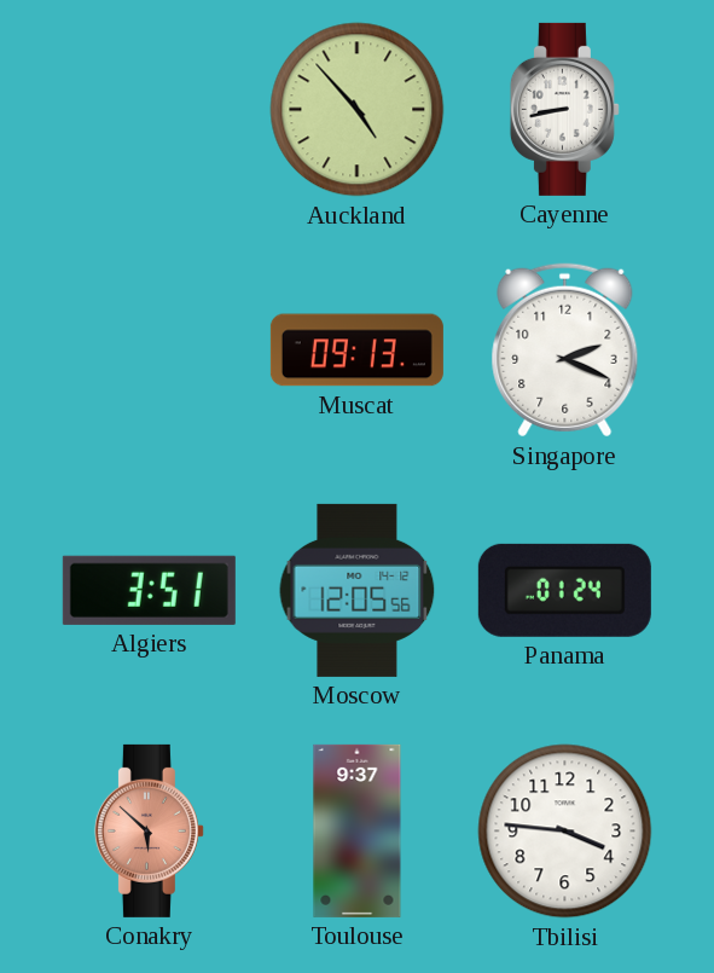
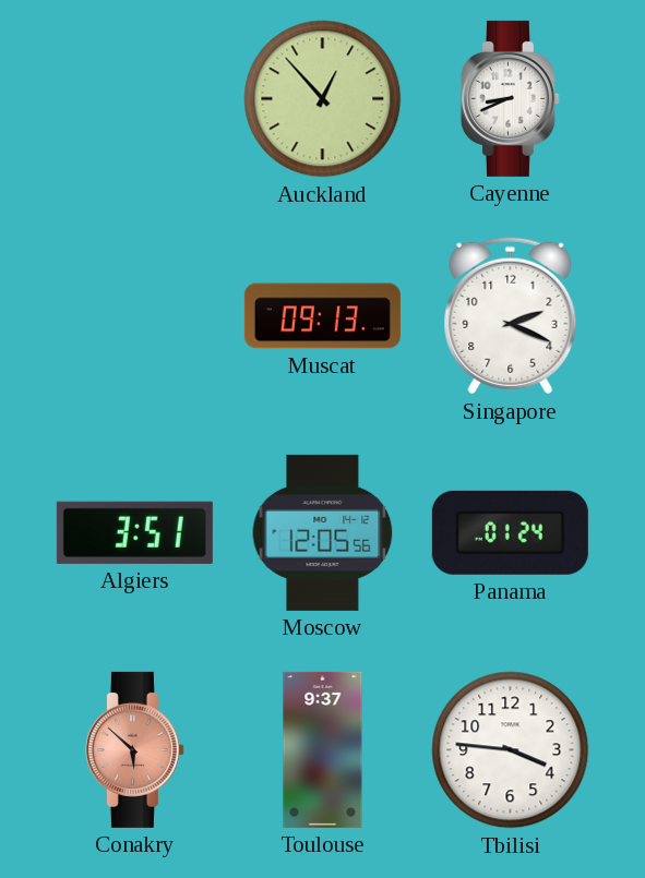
Auckland: 4:53 -> 12:53 (323, 99)
Cayenne: 8:43 -> 8:41 (510, 98)
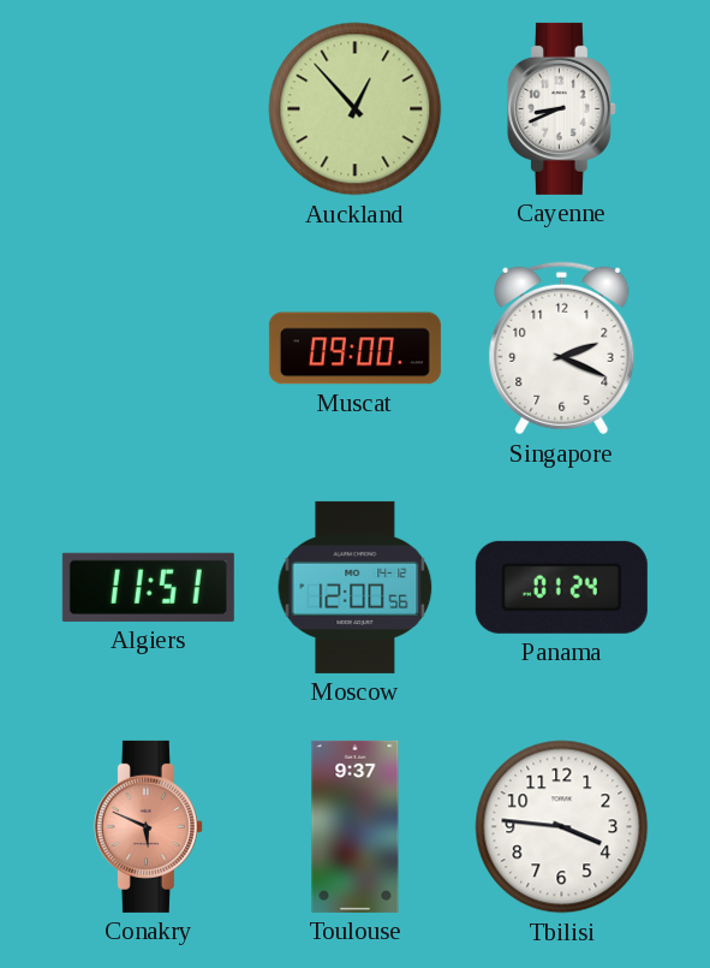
Muscat: 09:13 -> 09:00 (354, 349)
Algiers: 3:51 -> 11:51 (148, 587)
Moscow: 12:05 -> 12:00 (356, 587)
Conakry: 5:52 -> 5:49 (148, 826)
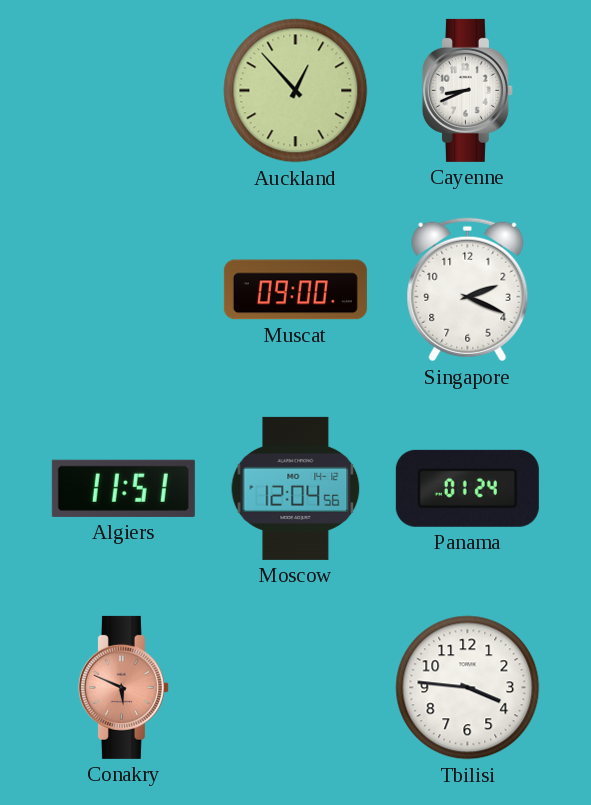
Moscow: 12:00 -> 12:04 (296, 488)
Toulouse: 9:37 -> none (356, 826)
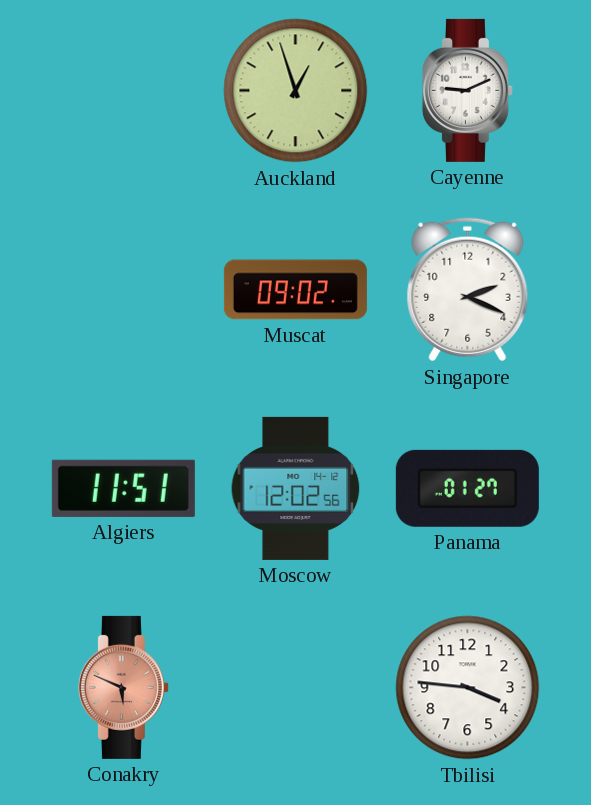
Auckland: 12:53 -> 12:57 (296, 91)
Cayenne: 8:41 -> 9:11 (467, 90)
Muscat: 09:00 -> 09:02 (295, 290)
Moscow: 12:04 -> 12:02 (296, 488)
Panama: 01:24 -> 01:27 (467, 488)
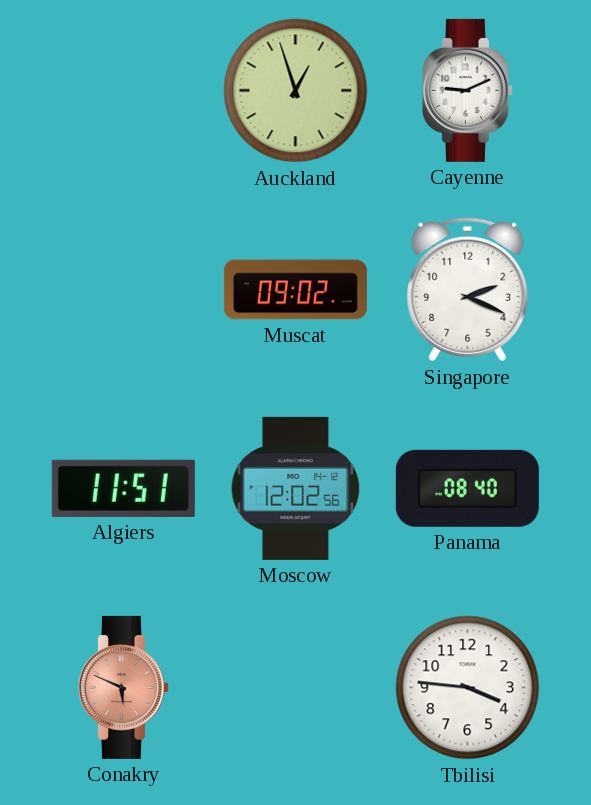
Panama: 01:27 -> 08:40 (467, 488)
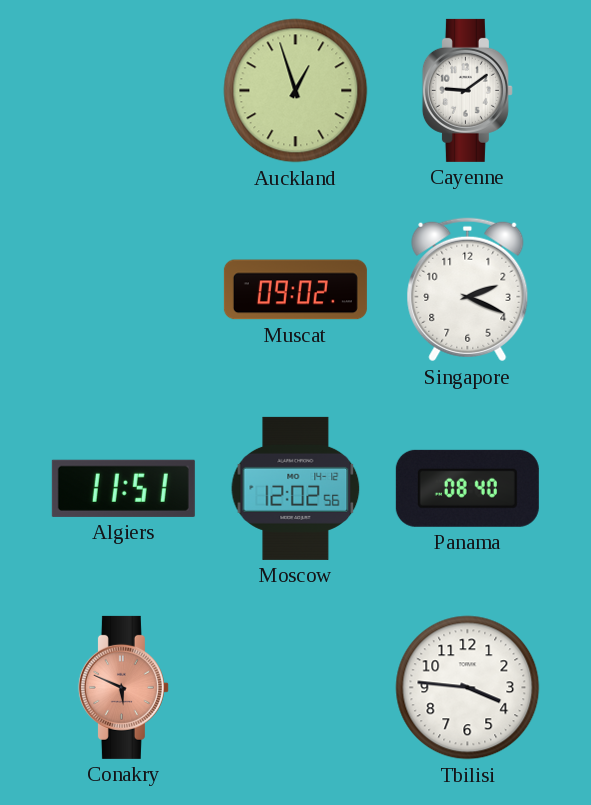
Cayenne: 9:11 -> 9:09 (467, 90)
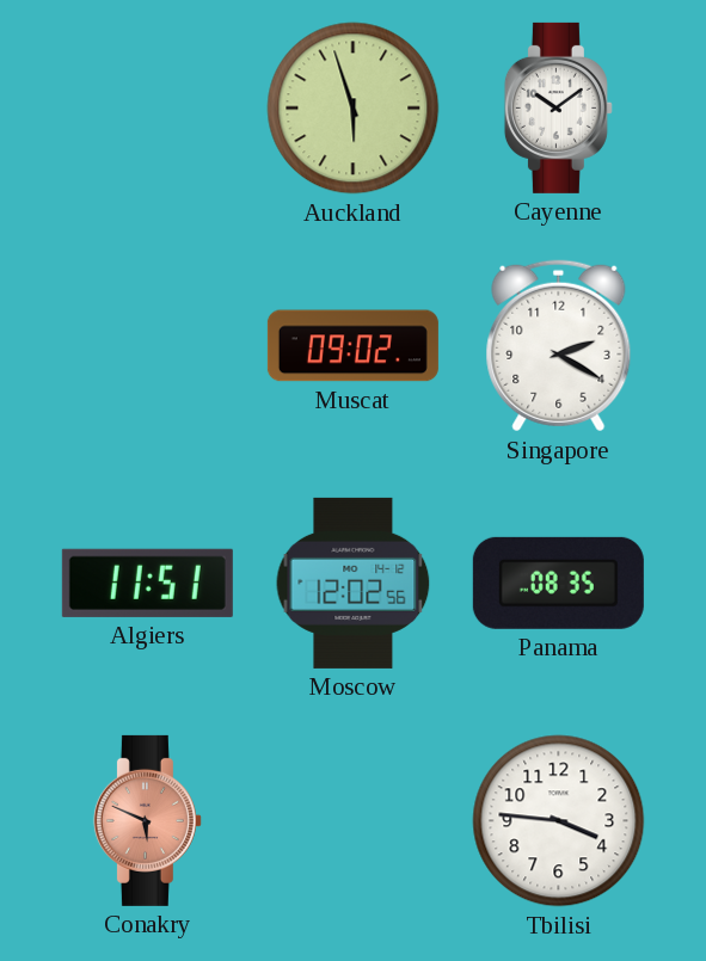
Auckland: 12:57 -> 5:57 (354, 109)
Cayenne: 9:09 -> 10:09 (558, 107)
Singapore: 2:19 -> 2:20 (559, 346)
Panama: 08:40 -> 08:35 (558, 583)
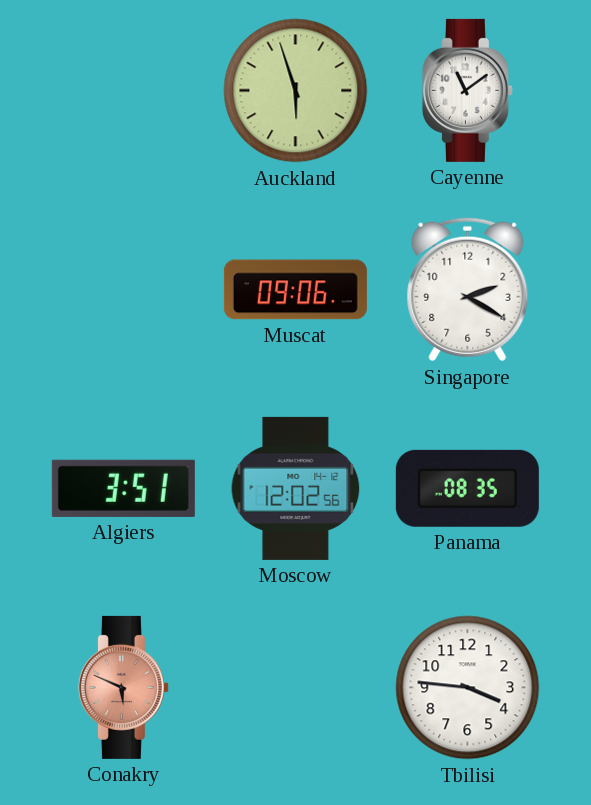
Cayenne: 10:09 -> 11:09 (467, 90)
Muscat: 09:02 -> 09:06 (295, 290)
Algiers: 11:51 -> 3:51 (123, 488)
